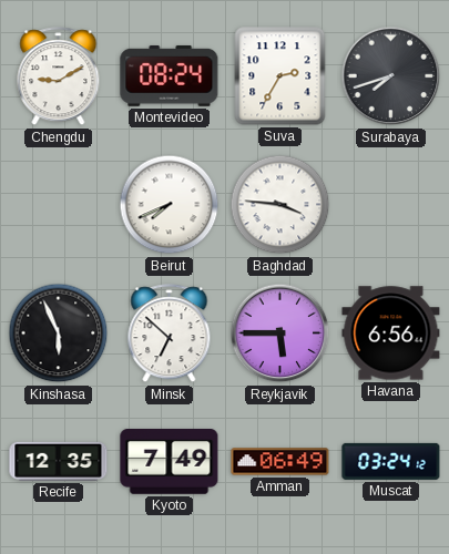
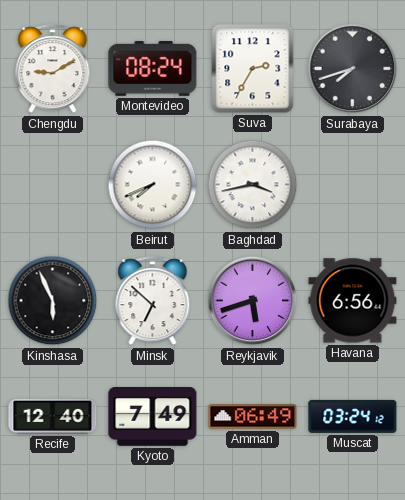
Baghdad: 3:46 -> 3:43 (253, 185)
Reykjavik: 5:45 -> 5:42 (253, 301)
Recife: 12:35 -> 12:40 (53, 416)
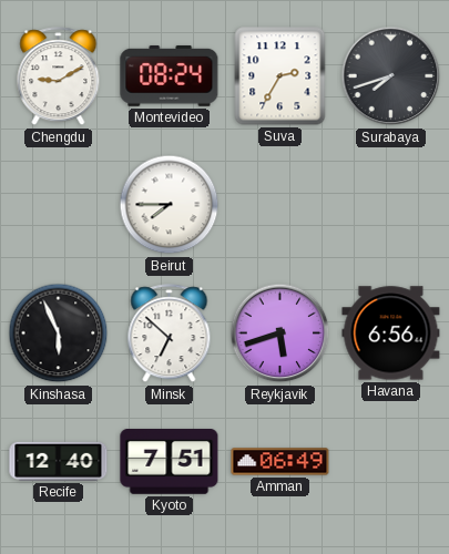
Beirut: 7:41 -> 7:45 (170, 205)
Baghdad: 3:43 -> none (253, 185)
Kyoto: 7:49 -> 7:51 (170, 462)
Muscat: 03:24 -> none (353, 416)
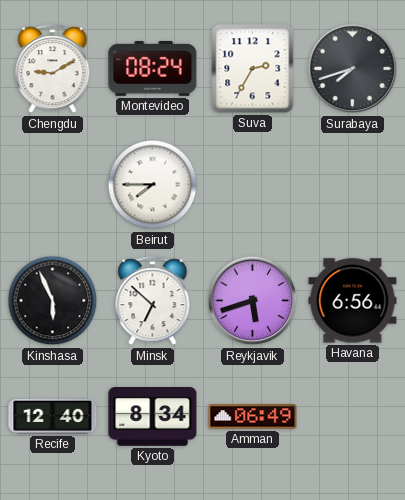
Kyoto: 7:51 -> 8:34 (153, 417)
